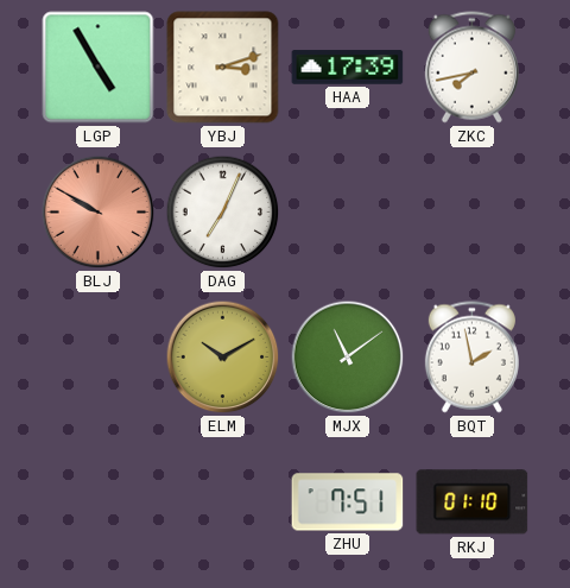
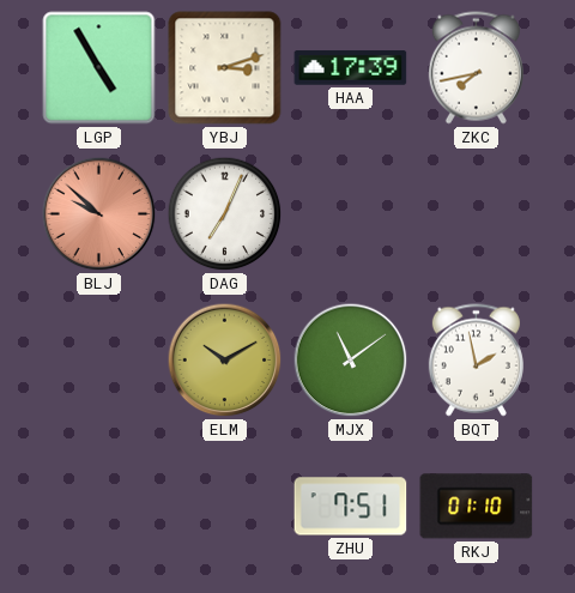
BLJ: 9:50 -> 9:52 (99, 214)
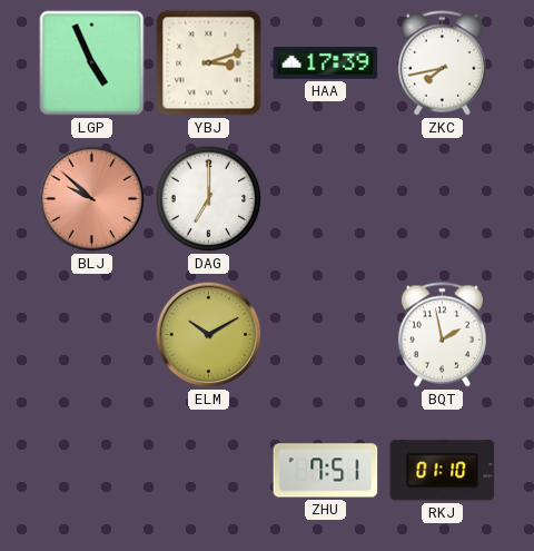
LGP: 4:55 -> 4:56 (92, 63)
DAG: 7:04 -> 7:00 (209, 199)
MJX: 11:09 -> none (351, 361)
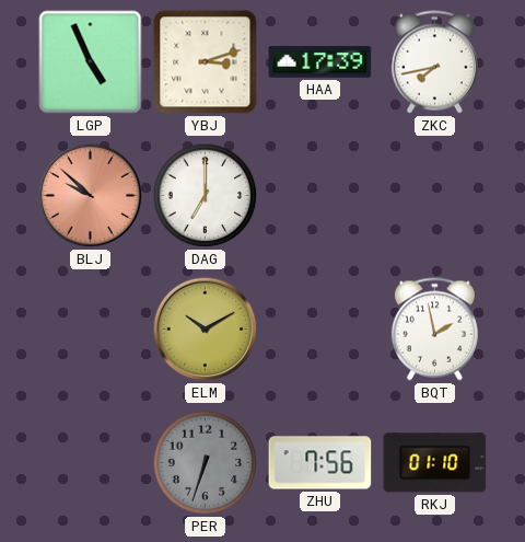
PER: none -> 6:33 (206, 463)
ZHU: 7:51 -> 7:56 (320, 463)
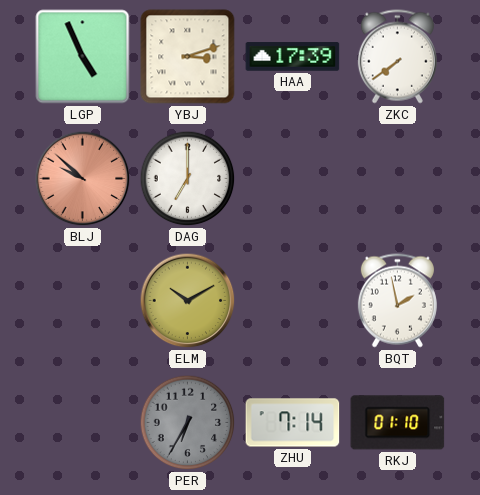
ZKC: 7:43 -> 7:39 (397, 57)
PER: 6:33 -> 6:35 (188, 423)
ZHU: 7:56 -> 7:14 (293, 423)
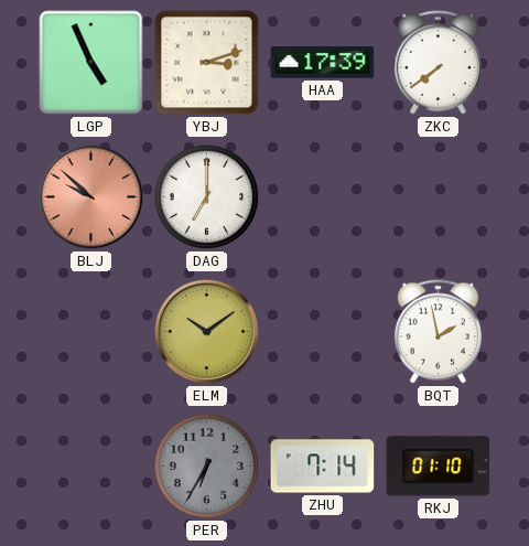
ELM: 10:10 -> 10:09 (207, 332)
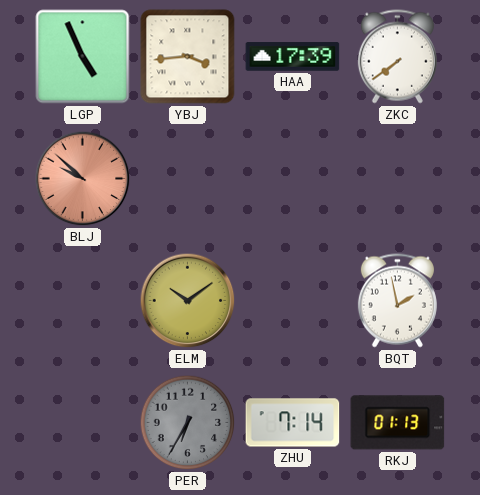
YBJ: 3:12 -> 3:44 (188, 57)
DAG: 7:00 -> none (207, 197)
RKJ: 01:10 -> 01:13 (398, 423)
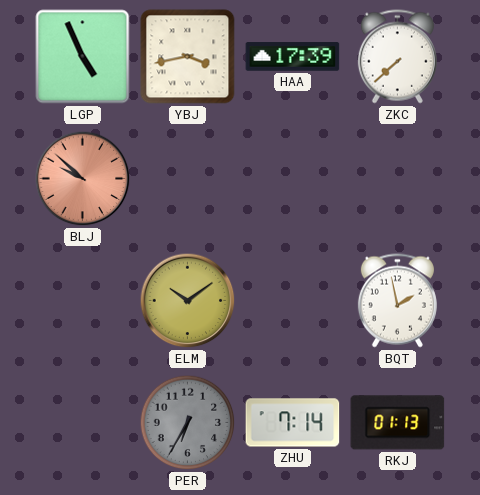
YBJ: 3:44 -> 3:43 (188, 57)
ZKC: 7:39 -> 7:38 (397, 57)
